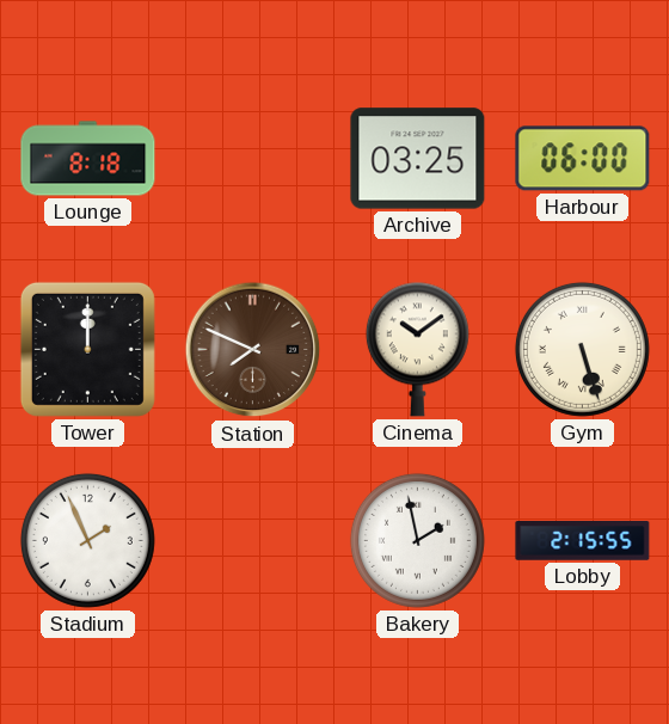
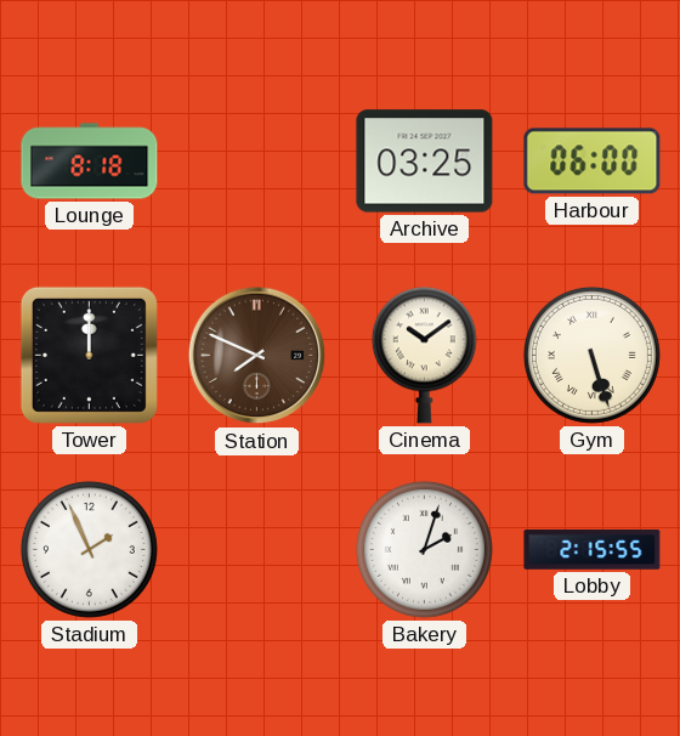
Bakery: 1:58 -> 2:03 (424, 549)
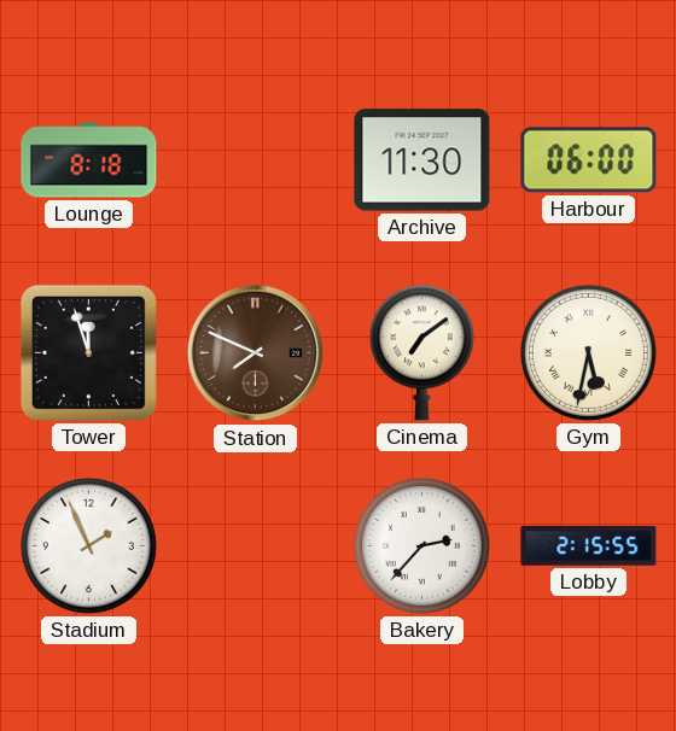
Archive: 03:25 -> 11:30 (422, 160)
Tower: 12:00 -> 11:57 (88, 352)
Cinema: 10:09 -> 7:09 (421, 352)
Gym: 5:27 -> 5:32 (588, 352)
Bakery: 2:03 -> 2:37 (421, 545)
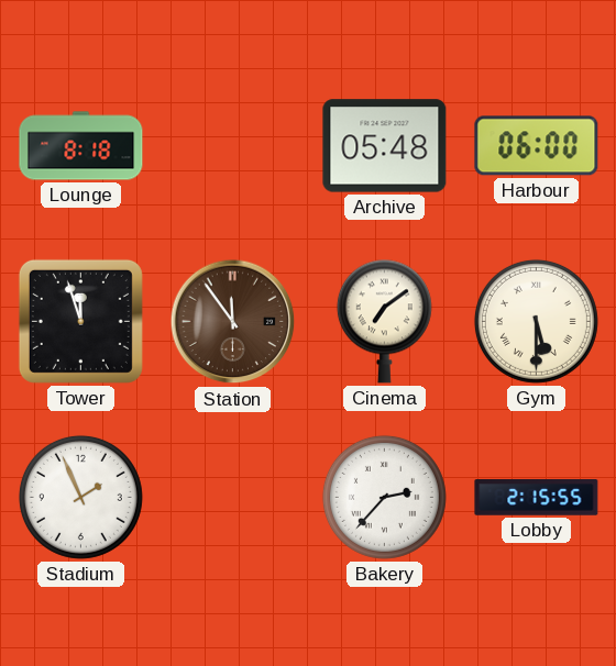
Archive: 11:30 -> 05:48 (385, 146)
Station: 7:49 -> 11:54 (233, 322)
Gym: 5:32 -> 5:30 (536, 321)
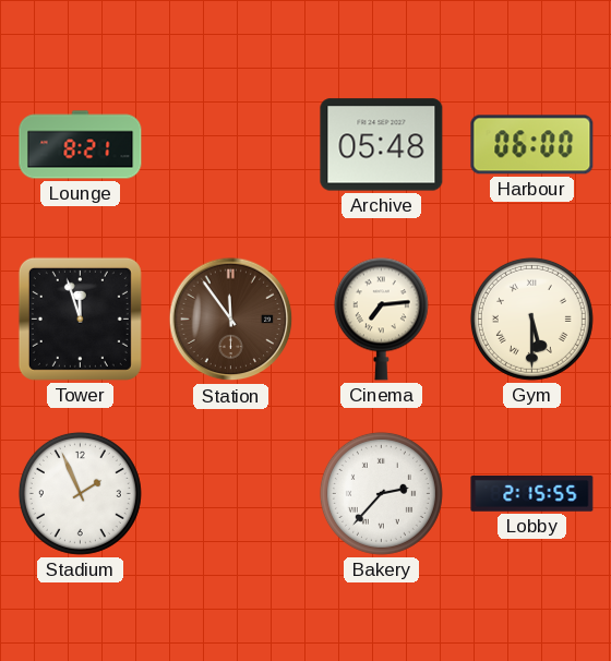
Lounge: 8:18 -> 8:21 (81, 145)
Cinema: 7:09 -> 7:14 (381, 319)
